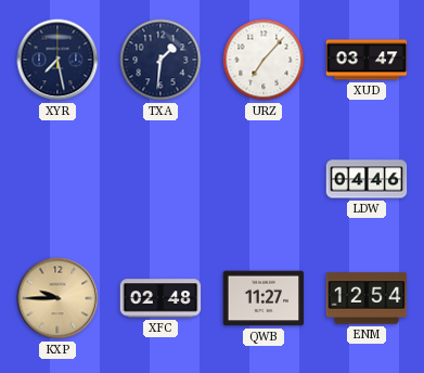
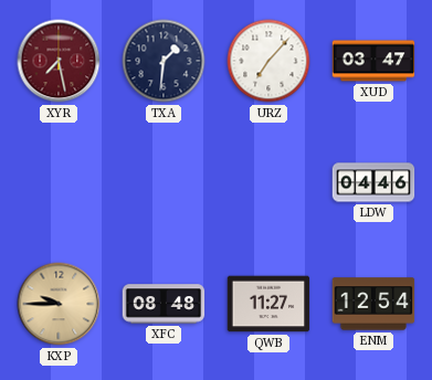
XYR dial: navy -> burgundy (59, 61)
XFC: 02:48 -> 08:48 (164, 304)
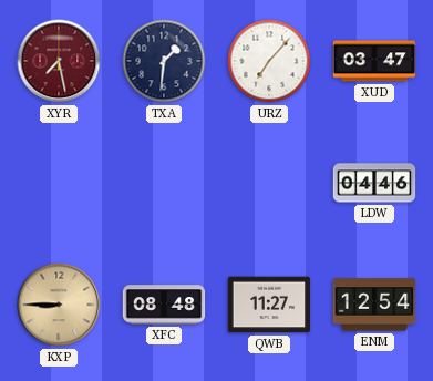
KXP: 9:45 -> 8:45 (59, 305)
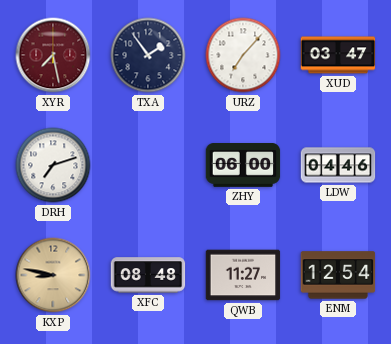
TXA: 1:31 -> 1:54 (148, 55)
DRH: none -> 7:12 (53, 165)
ZHY: none -> 06:00 (243, 166)
KXP: 8:45 -> 8:47 (53, 275)
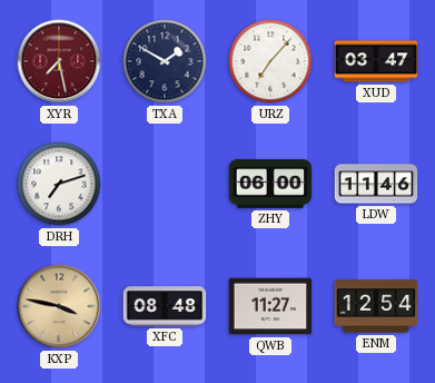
TXA: 1:54 -> 1:50 (165, 61)
LDW: 04:46 -> 11:46 (376, 184)
KXP: 8:47 -> 3:47 (59, 306)
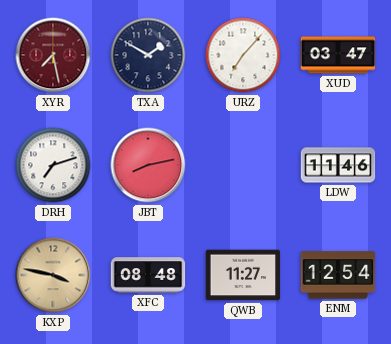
JBT: none -> 8:13 (148, 165)
ZHY: 06:00 -> none (270, 185)
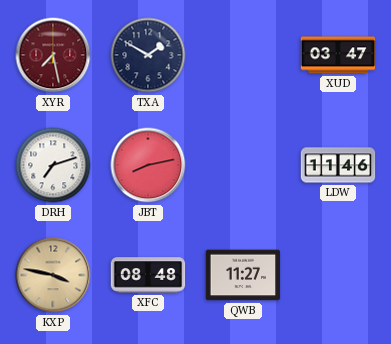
URZ: 7:07 -> none (243, 55)
ENM: 12:54 -> none (338, 275)
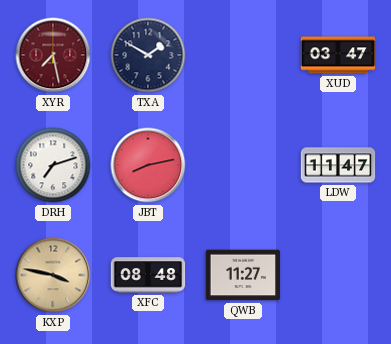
LDW: 11:46 -> 11:47 (338, 165)
